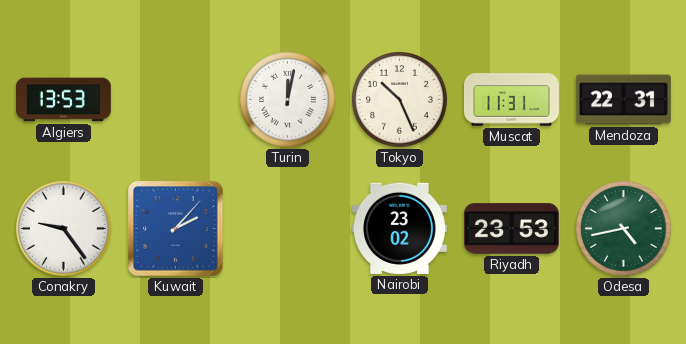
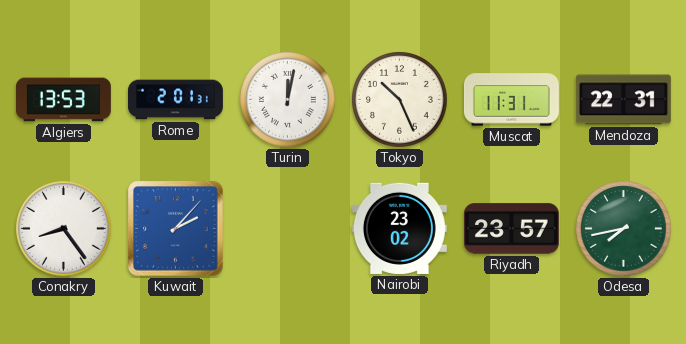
Rome: none -> 2:01 (176, 100)
Conakry: 9:24 -> 8:24 (64, 229)
Riyadh: 23:53 -> 23:57 (511, 229)
Odesa: 4:43 -> 7:43 (624, 229)
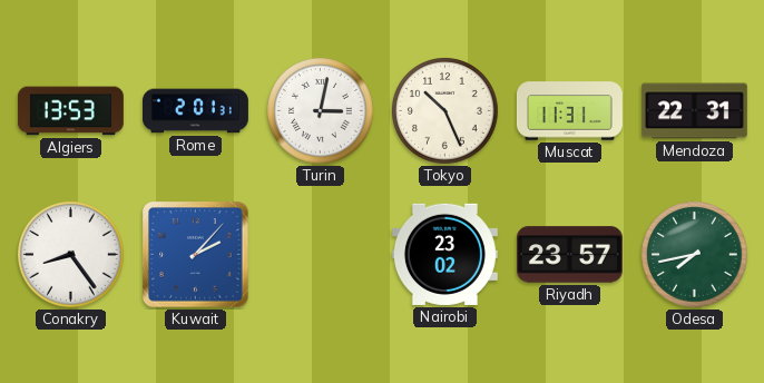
Turin: 12:02 -> 3:02 (321, 111)
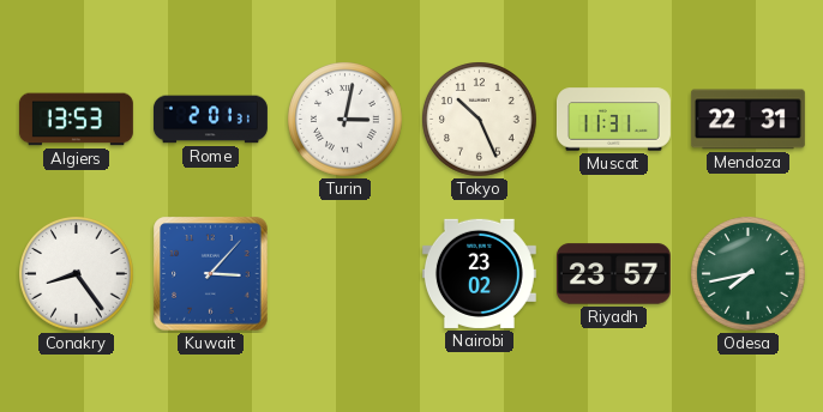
Kuwait: 2:07 -> 3:07 (211, 274)
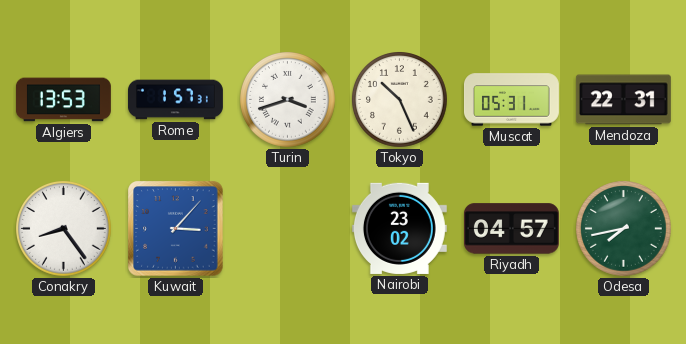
Rome: 2:01 -> 1:57 (176, 100)
Turin: 3:02 -> 3:42 (288, 100)
Muscat: 11:31 -> 05:31 (511, 100)
Riyadh: 23:57 -> 04:57 (511, 229)
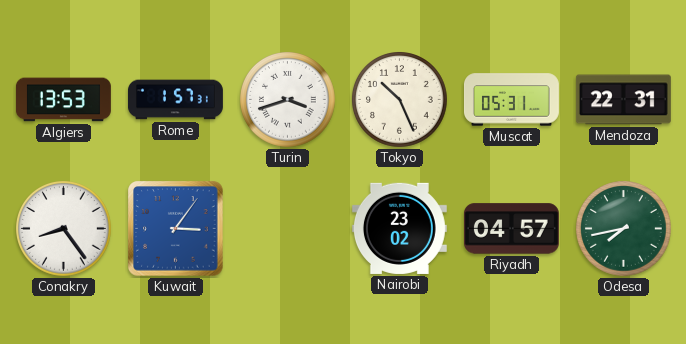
Kuwait: 3:07 -> 3:06 (176, 229)
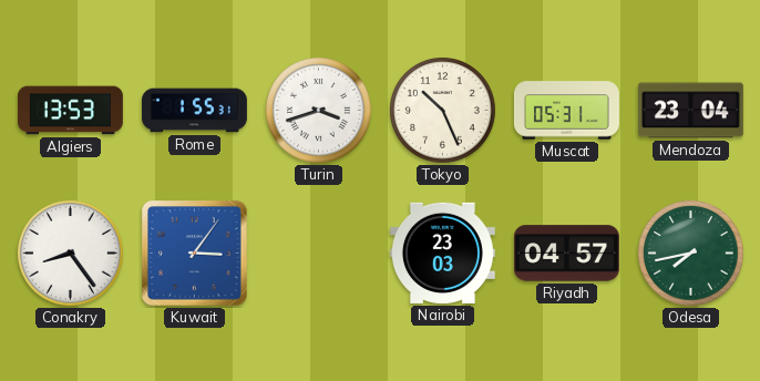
Rome: 1:57 -> 1:55 (195, 111)
Mendoza: 22:31 -> 23:04 (690, 111)
Nairobi: 23:02 -> 23:03 (442, 253)
